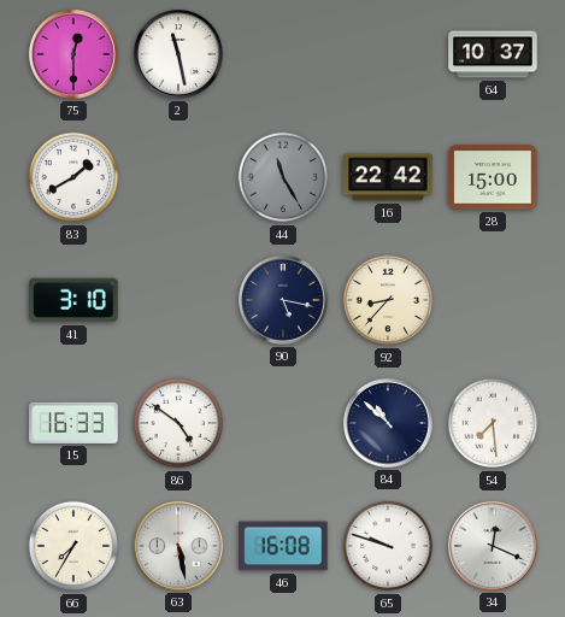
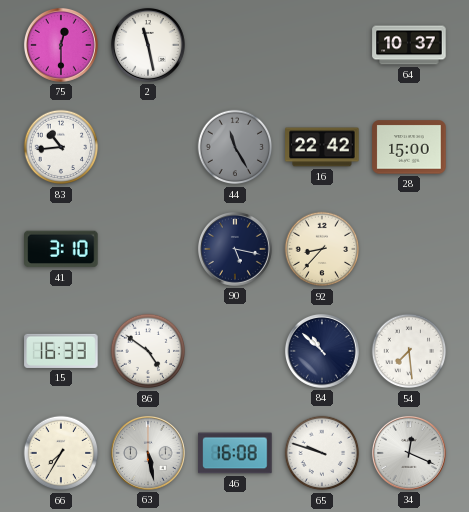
83: 1:40 -> 10:44 (61, 147)
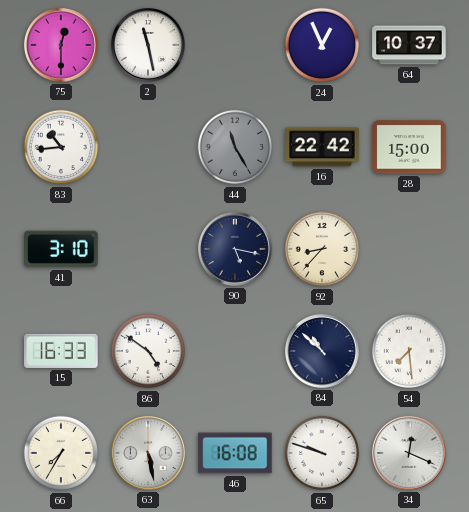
24: none -> 12:56 (322, 45)
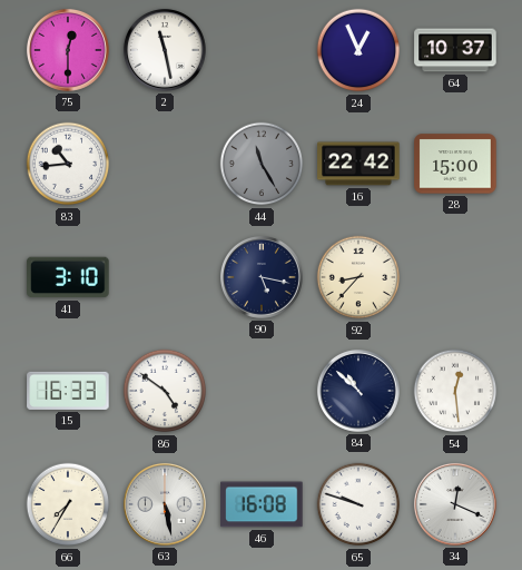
54: 7:29 -> 12:29 (455, 391)
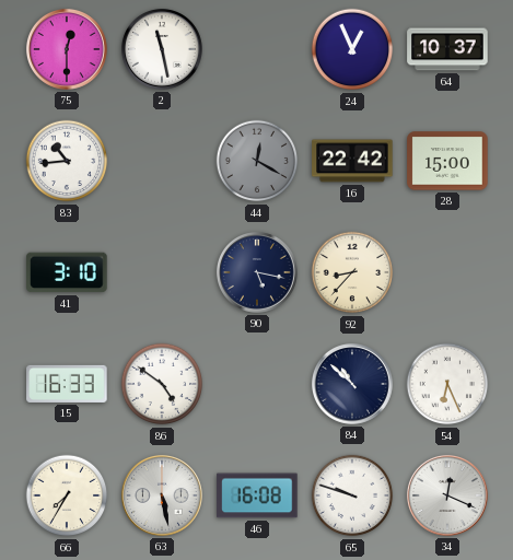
44: 11:25 -> 12:20 (257, 161)
54: 12:29 -> 6:26 (447, 384)
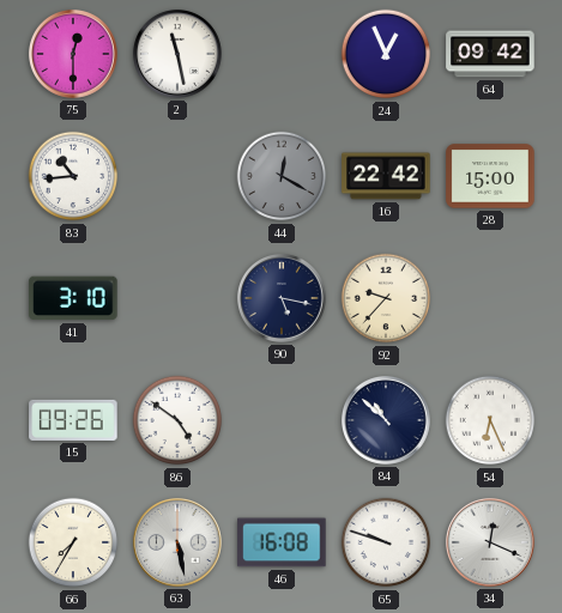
64: 10:37 -> 09:42 (490, 54)
92: 8:37 -> 9:37 (386, 298)
15: 16:33 -> 09:26 (73, 420)
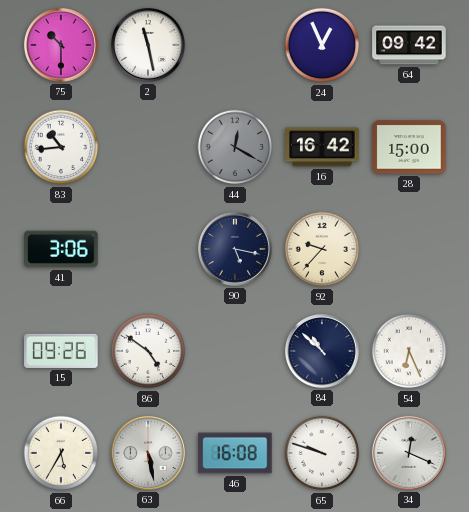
75: 12:30 -> 10:30 (61, 45)
16: 22:42 -> 16:42 (322, 147)
41: 3:10 -> 3:06 (61, 249)
66: 7:35 -> 5:35 (61, 453)
